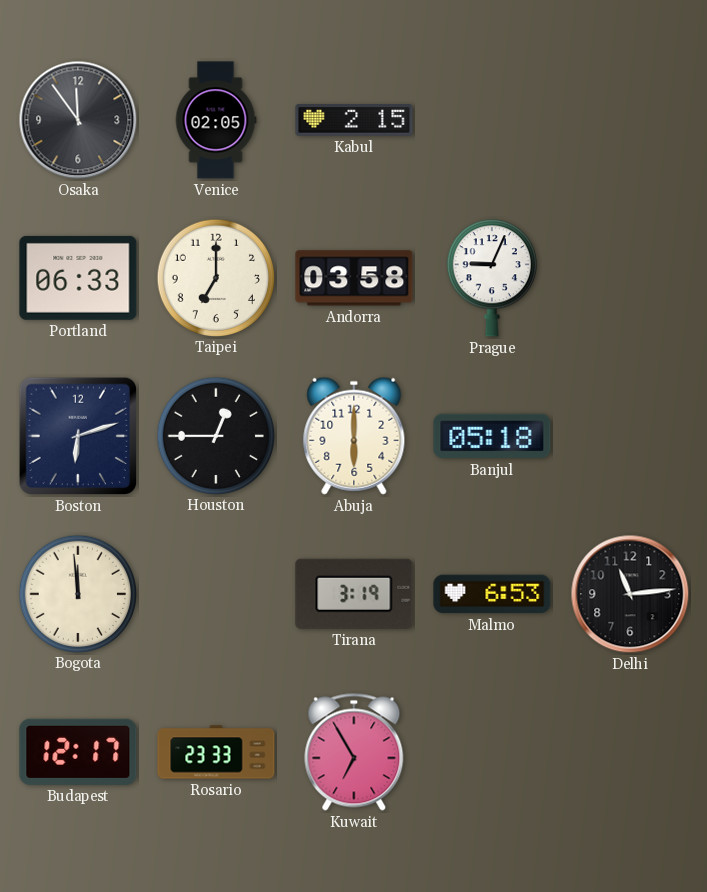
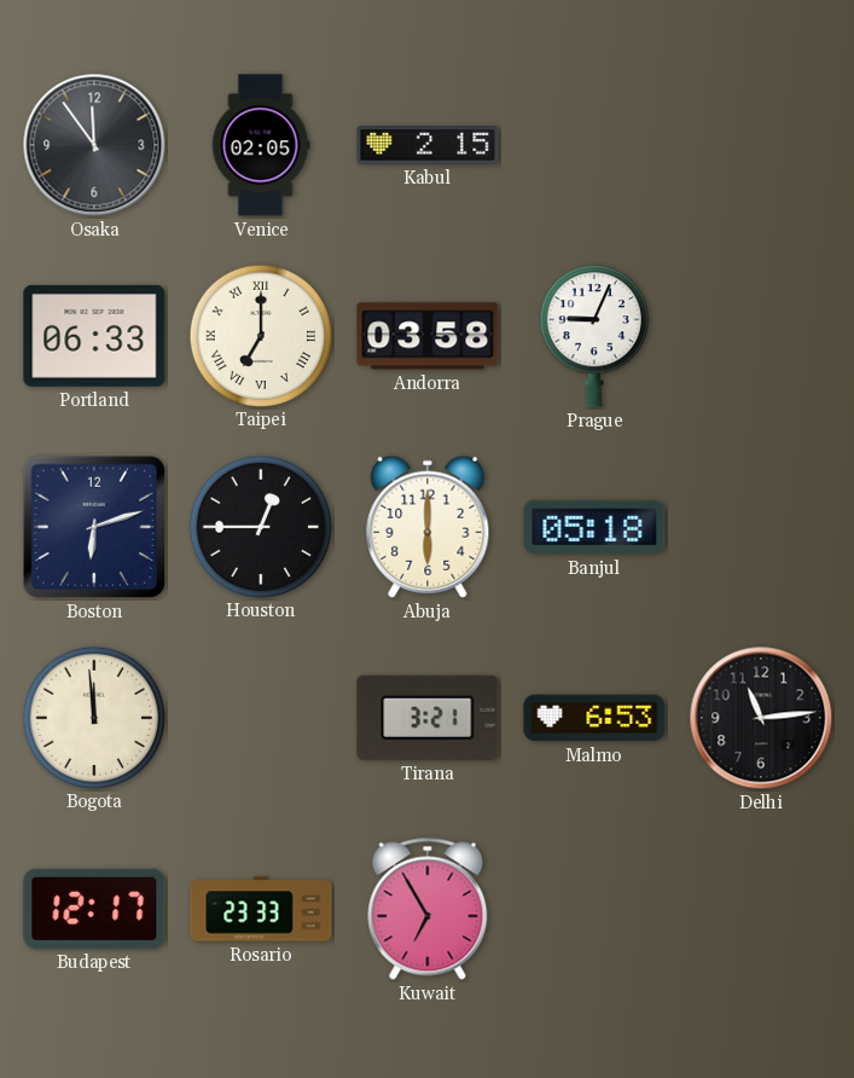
Taipei numerals: Arabic -> Roman (260, 335)
Tirana: 3:19 -> 3:21 (428, 718)
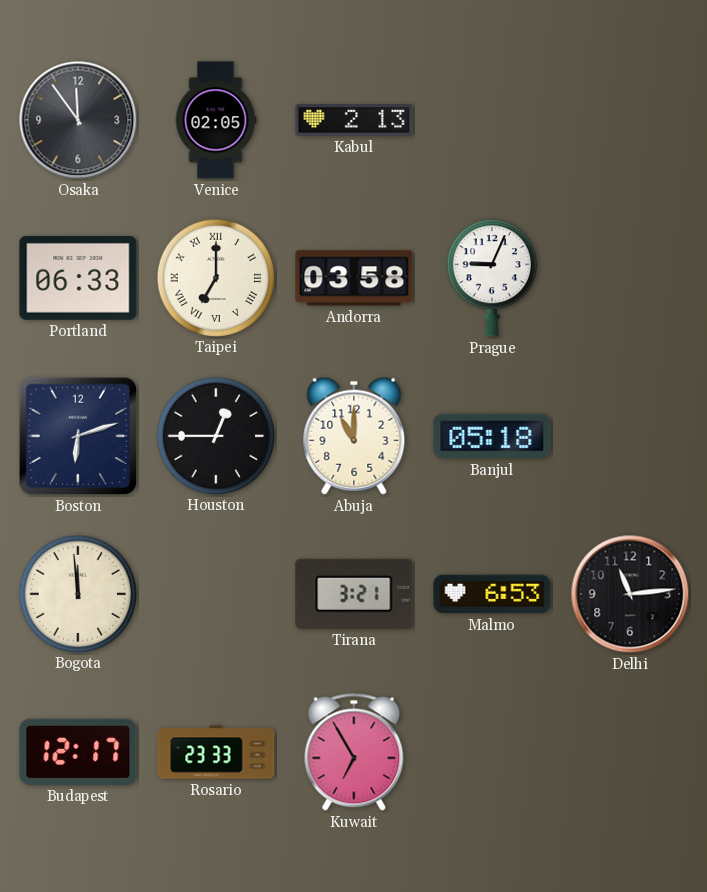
Kabul: 2:15 -> 2:13 (354, 120)
Abuja: 6:00 -> 11:00 (354, 436)
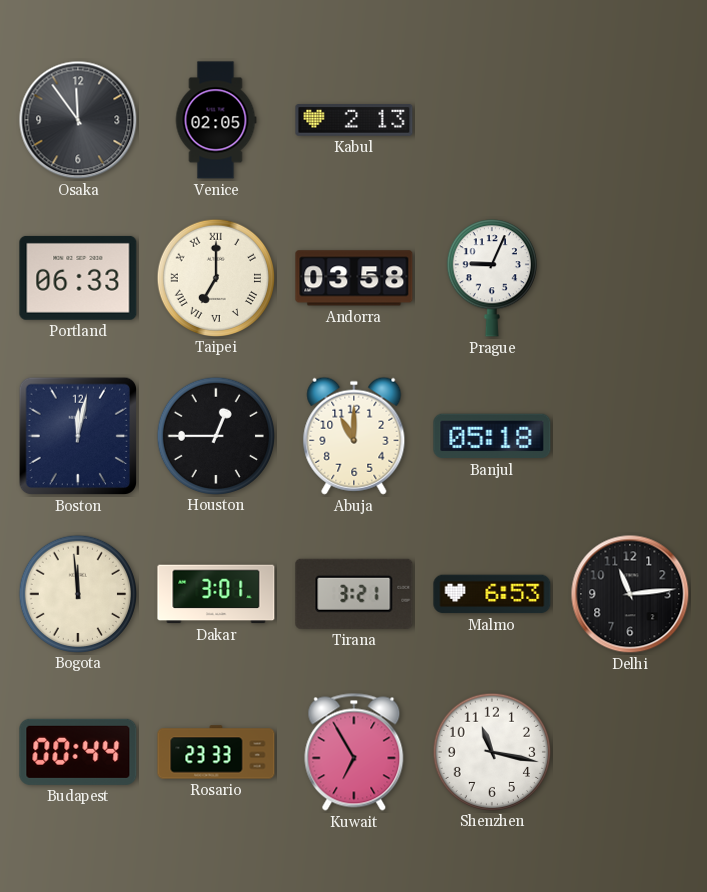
Boston: 6:12 -> 12:02 (78, 436)
Dakar: none -> 3:01 (216, 594)
Budapest: 12:17 -> 00:44 (78, 752)
Shenzhen: none -> 11:17 (491, 751)
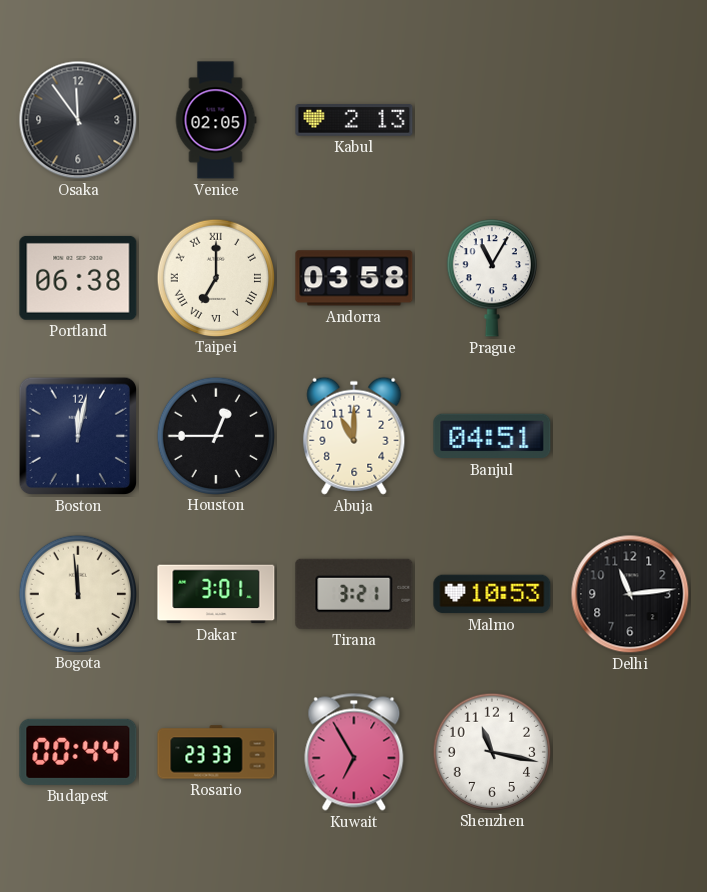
Portland: 06:33 -> 06:38 (78, 278)
Prague: 9:04 -> 11:05 (492, 278)
Banjul: 05:18 -> 04:51 (492, 436)
Malmo: 6:53 -> 10:53 (492, 594)
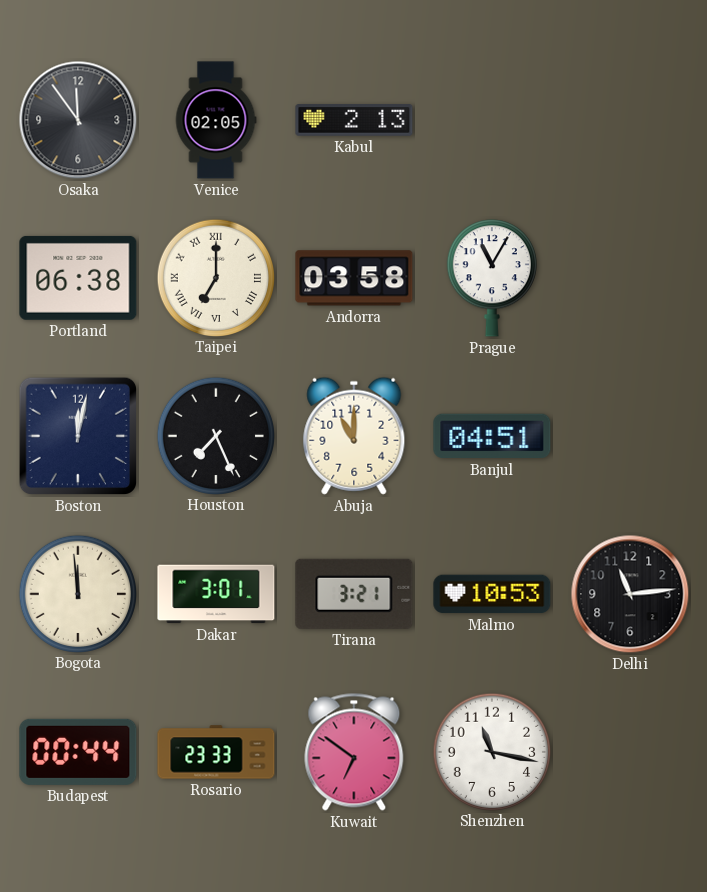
Houston: 12:45 -> 7:26 (215, 435)
Kuwait: 6:55 -> 6:51 (354, 752)
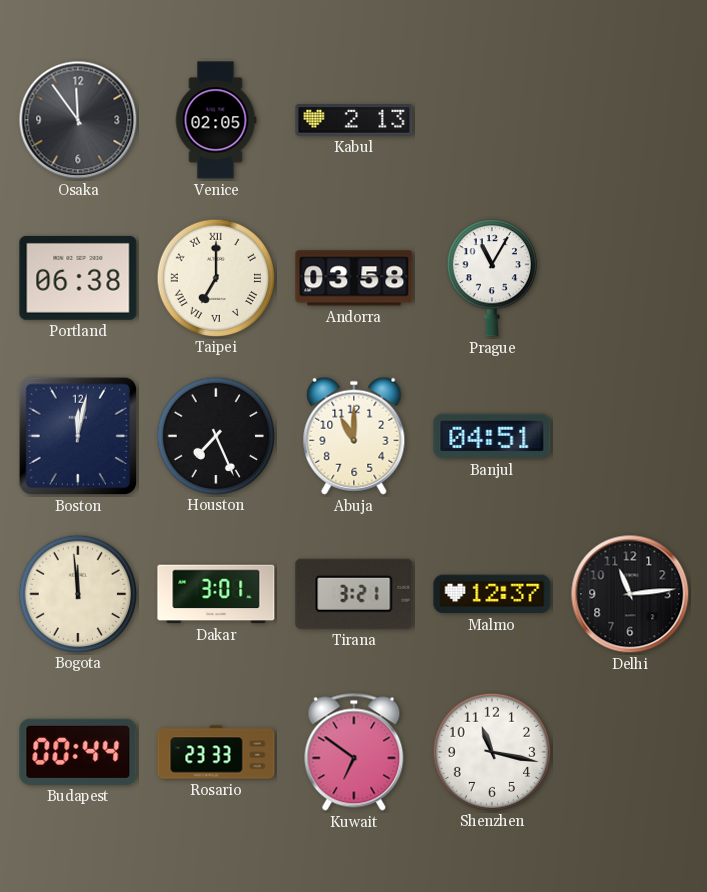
Malmo: 10:53 -> 12:37 (492, 594)
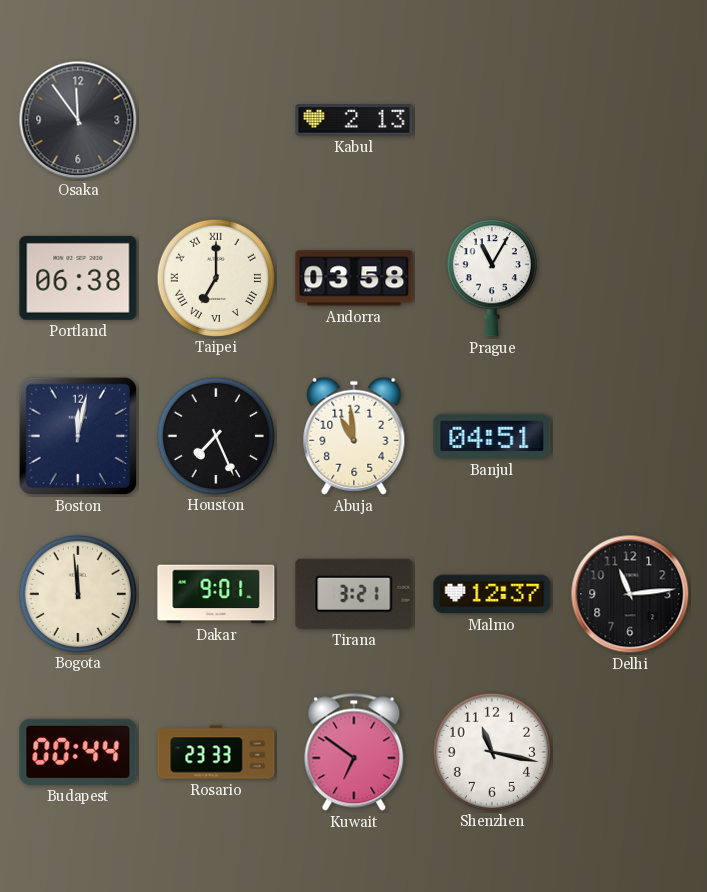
Venice: 02:05 -> none (216, 120)
Abuja: 11:00 -> 10:59 (354, 436)
Dakar: 3:01 -> 9:01 (216, 594)
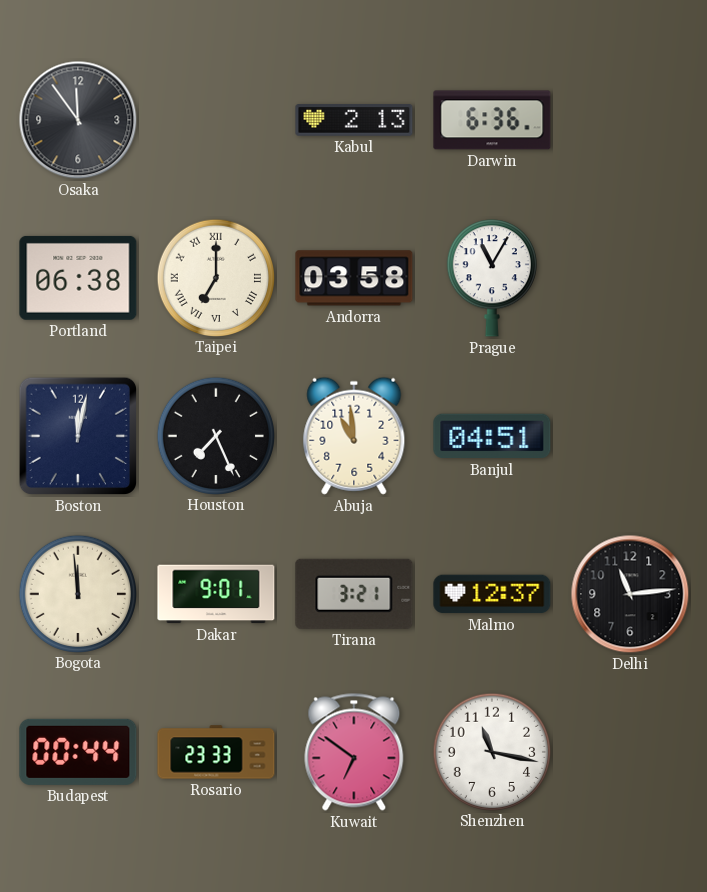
Darwin: none -> 6:36 (492, 120)
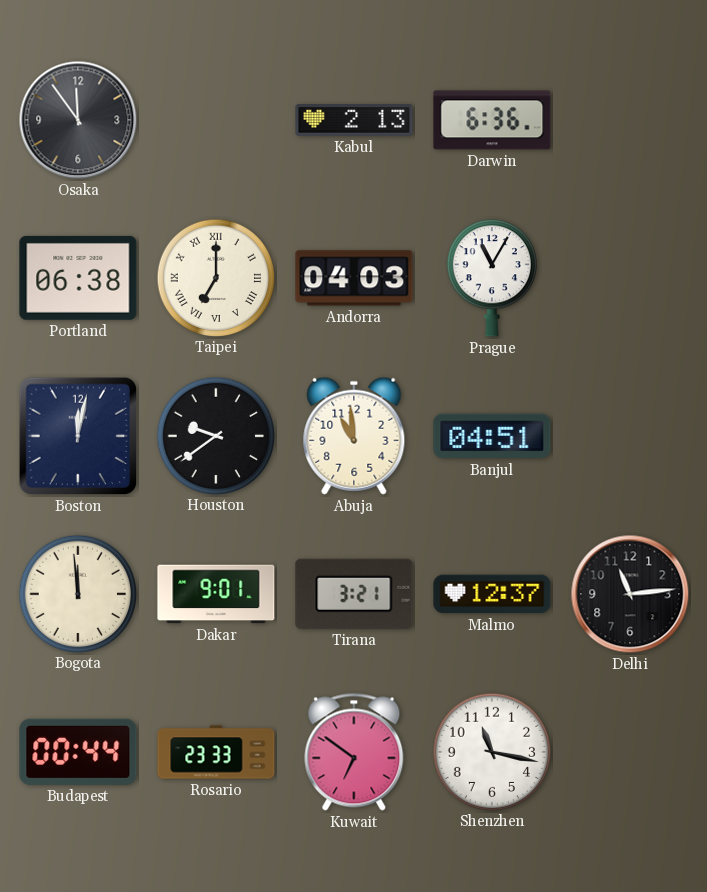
Andorra: 03:58 -> 04:03 (354, 278)
Houston: 7:26 -> 9:39 (215, 435)
